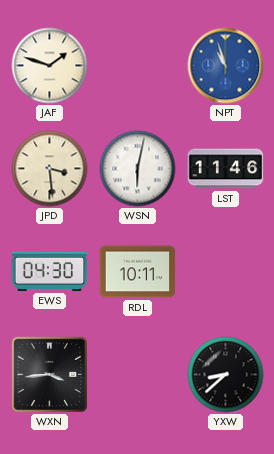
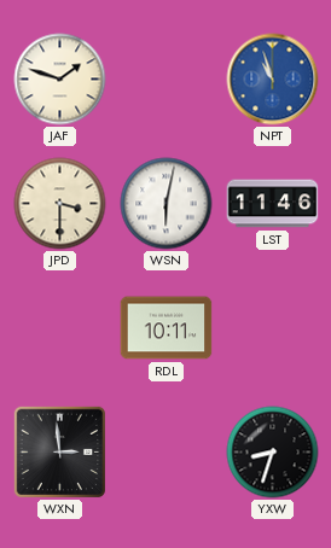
JPD: 3:29 -> 3:30 (60, 204)
EWS: 04:30 -> none (50, 271)
WXN: 3:44 -> 2:59 (59, 451)
YXW: 8:38 -> 8:33 (273, 453)
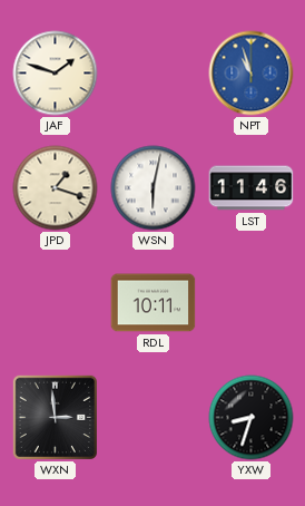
JPD: 3:30 -> 1:18 (56, 188)
